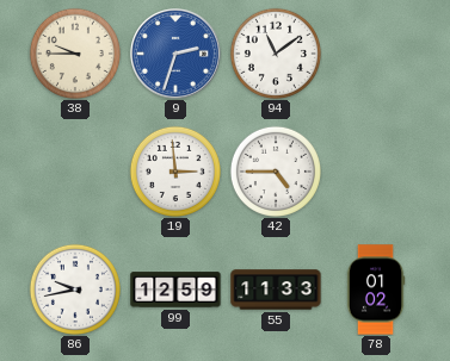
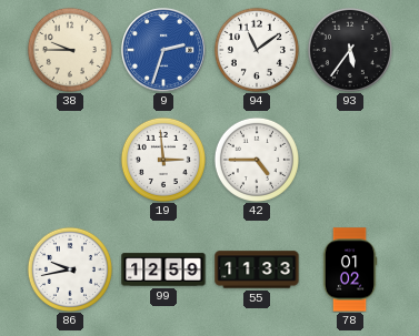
93: none -> 5:36 (350, 50)
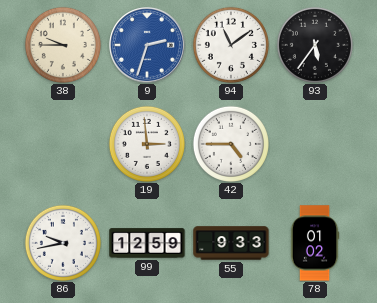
55: 11:33 -> 9:33 (231, 243)
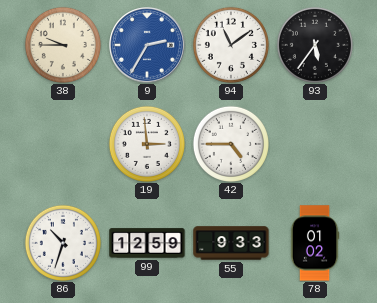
9: 2:33 -> 2:35 (147, 45)
86: 9:43 -> 10:33 (63, 243)
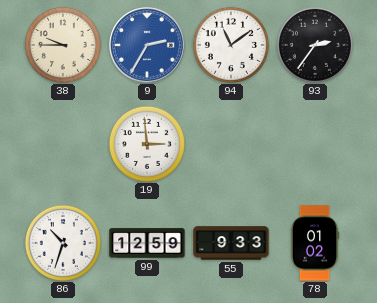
93: 5:36 -> 2:36 (315, 45)
42: 4:45 -> none (231, 144)
